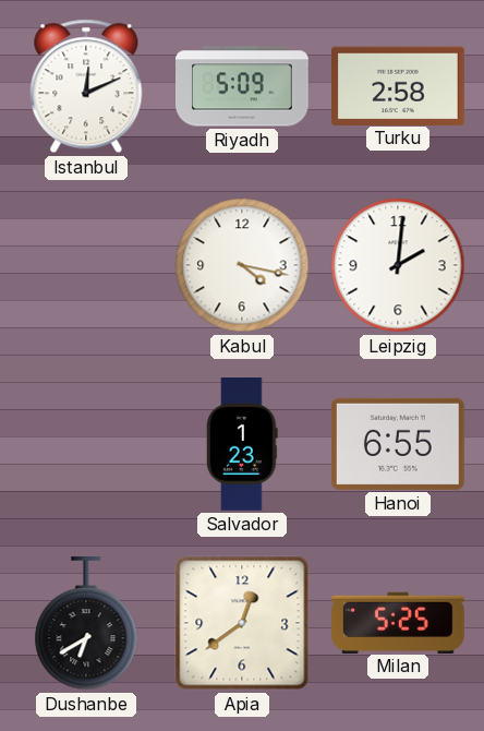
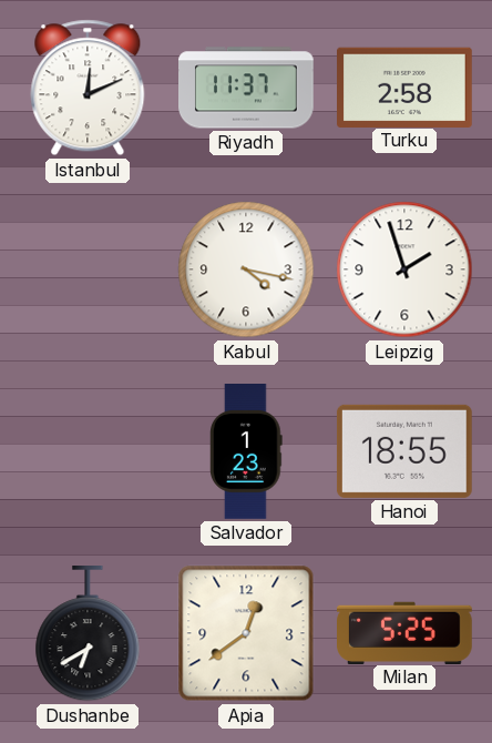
Riyadh: 5:09 -> 11:37 (247, 88)
Leipzig: 2:01 -> 1:57 (404, 269)
Hanoi: 6:55 -> 18:55 (404, 451)
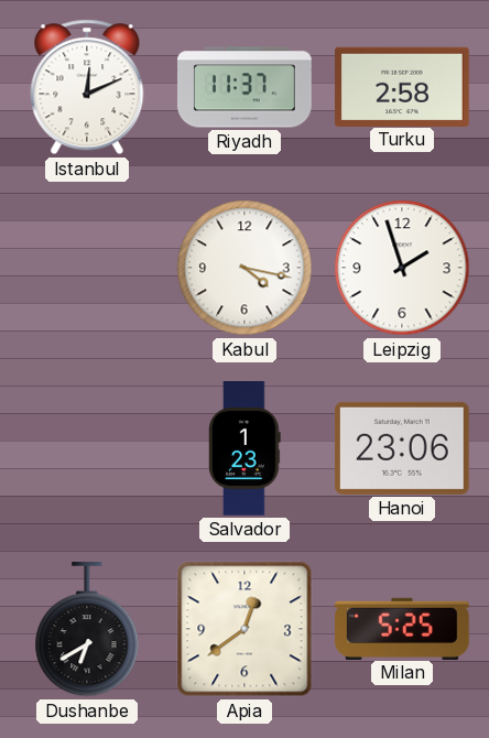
Hanoi: 18:55 -> 23:06 (402, 448)
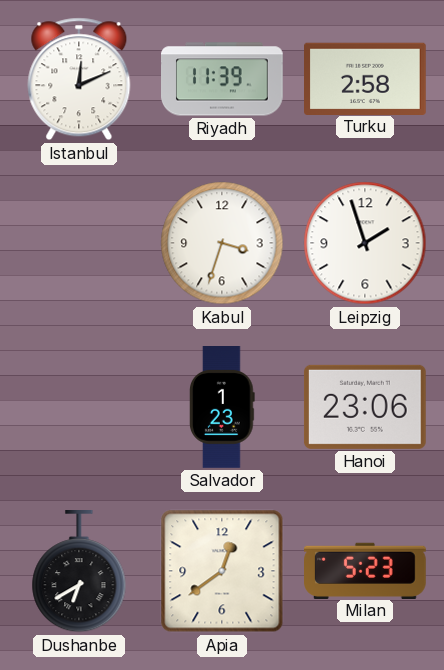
Riyadh: 11:37 -> 11:39 (223, 79)
Kabul: 4:17 -> 3:33 (222, 243)
Milan: 5:25 -> 5:23 (366, 570)
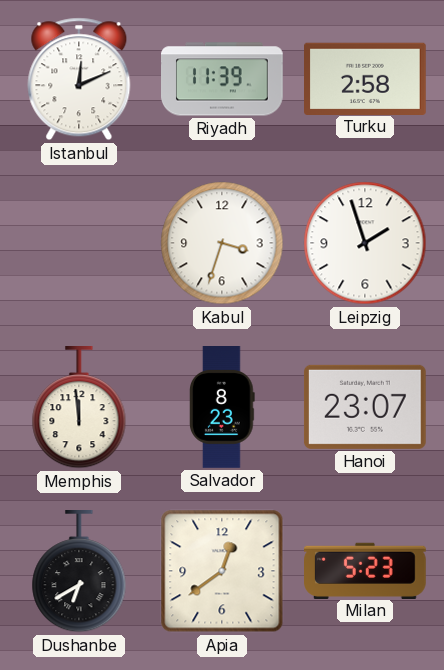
Memphis: none -> 11:59 (79, 408)
Salvador: 1:23 -> 8:23 (223, 408)
Hanoi: 23:06 -> 23:07 (365, 407)
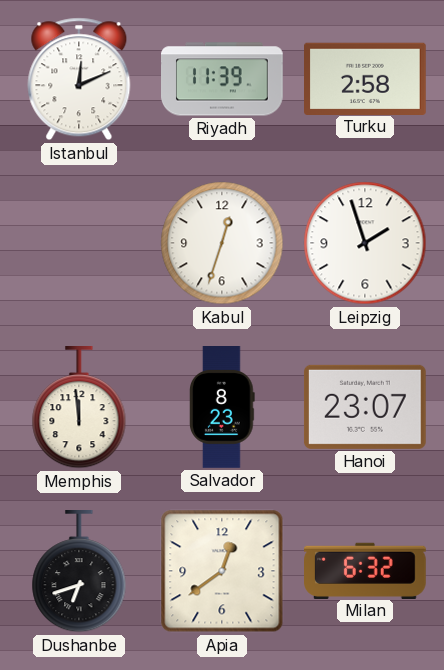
Kabul: 3:33 -> 12:33 (222, 243)
Dushanbe: 6:40 -> 6:42 (79, 572)
Milan: 5:23 -> 6:32 (366, 570)
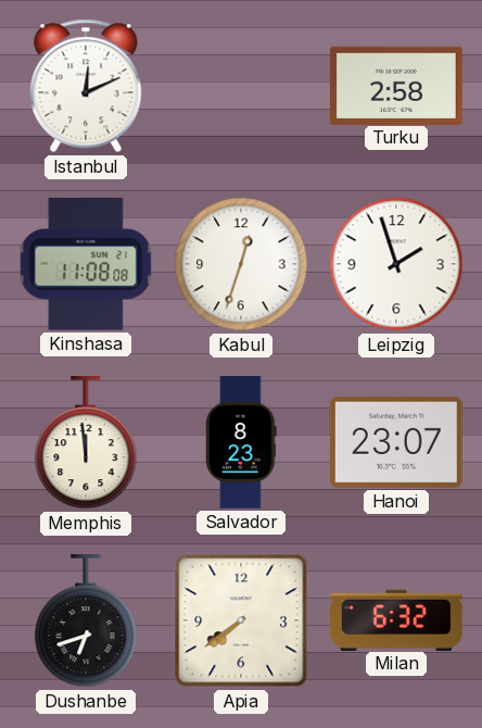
Riyadh: 11:39 -> none (223, 79)
Kinshasa: none -> 11:08 (86, 264)
Apia: 12:39 -> 7:39 (241, 620)
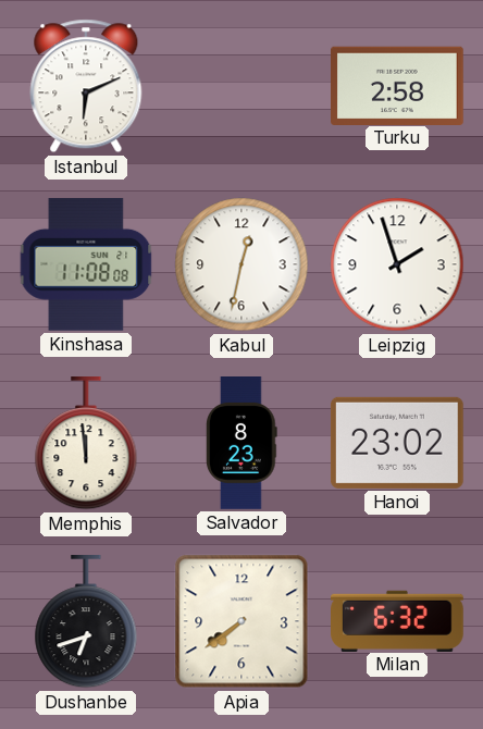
Istanbul: 12:11 -> 6:11 (86, 86)
Kabul: 12:33 -> 12:32 (242, 264)
Hanoi: 23:07 -> 23:02 (397, 443)
